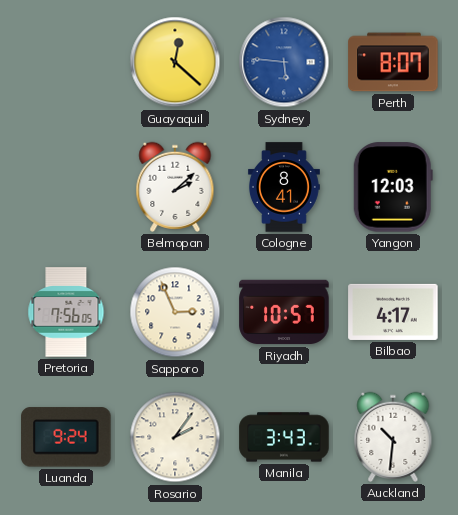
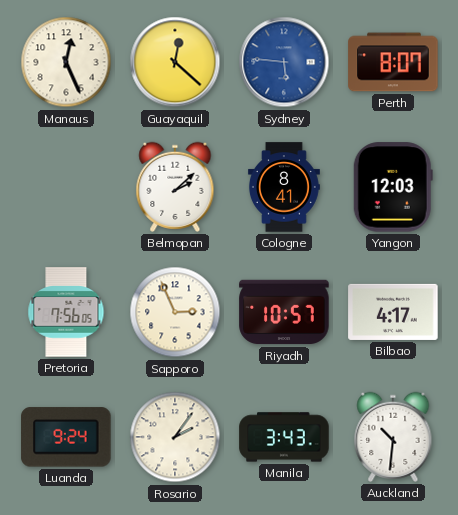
Manaus: none -> 12:26 (66, 62)
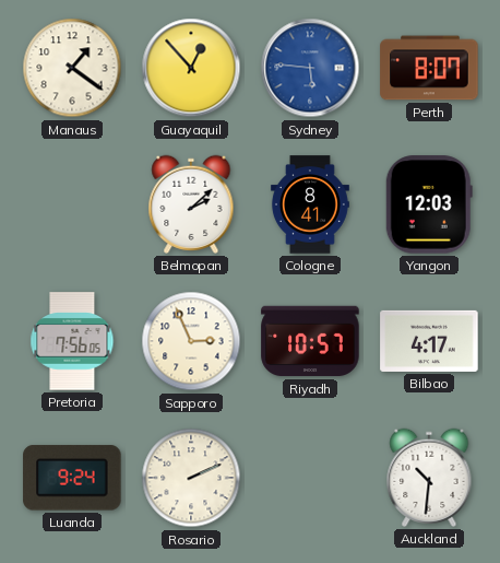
Manaus: 12:26 -> 1:21 (72, 68)
Guayaquil: 12:22 -> 12:53 (191, 68)
Rosario: 2:06 -> 2:11 (191, 478)
Manila: 3:43 -> none (284, 437)
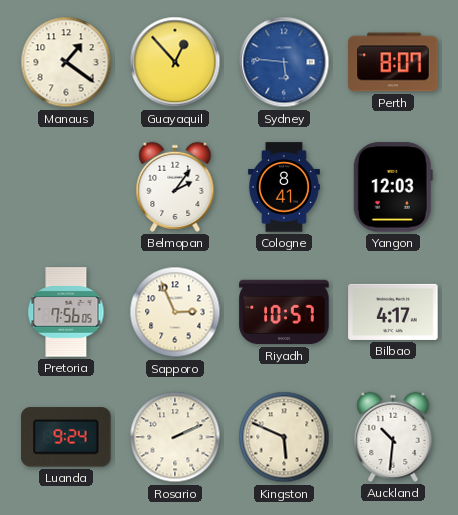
Belmopan: 2:08 -> 2:06 (175, 187)
Kingston: none -> 5:49 (284, 437)
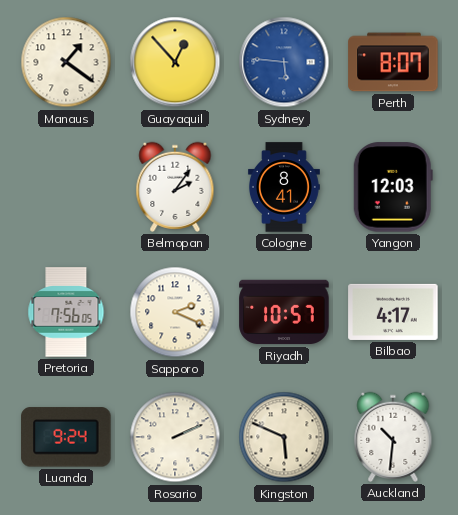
Sapporo: 2:56 -> 2:19 (175, 312)
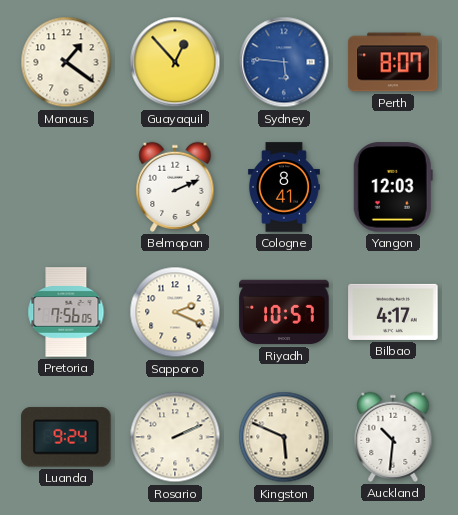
Belmopan: 2:06 -> 2:11 (175, 187)
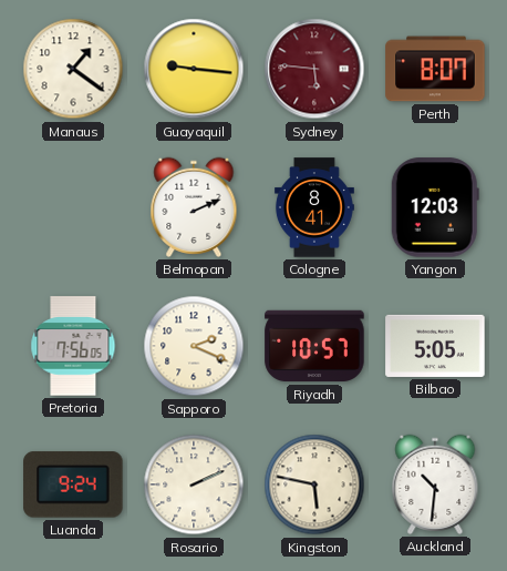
Guayaquil: 12:53 -> 9:16 (194, 69)
Sydney dial: blue -> burgundy (314, 69)
Bilbao: 4:17 -> 5:05 (435, 346)
Kingston: 5:49 -> 5:47 (314, 485)
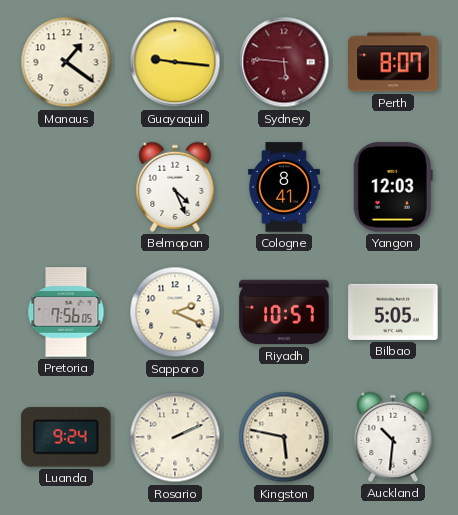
Belmopan: 2:11 -> 4:26 (175, 187)
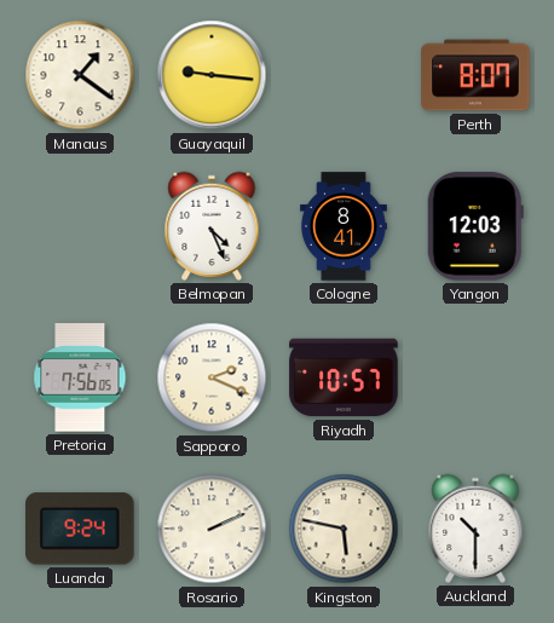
Sydney: 5:46 -> none (284, 62)
Bilbao: 5:05 -> none (393, 312)
Auckland: 10:31 -> 10:30 (475, 529)
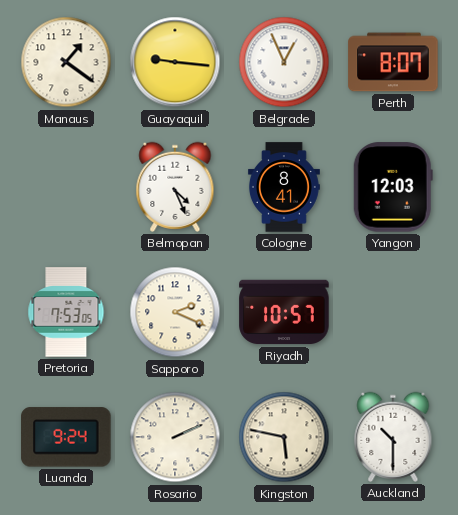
Belgrade: none -> 12:56 (284, 62)
Pretoria: 7:56 -> 7:53 (66, 312)
